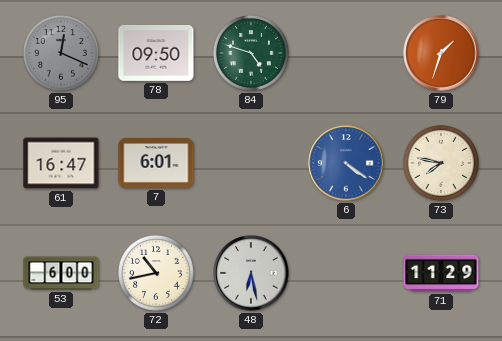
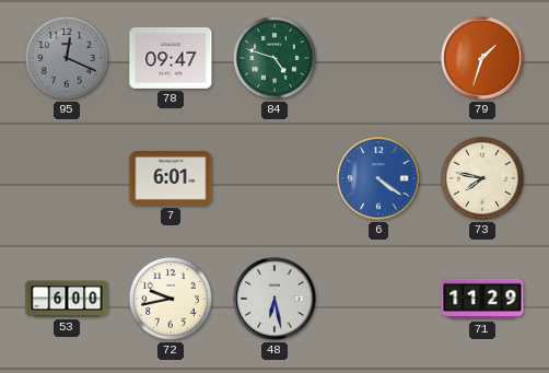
78: 09:50 -> 09:47 (171, 58)
61: 16:47 -> none (61, 163)
72: 10:43 -> 9:43 (172, 300)
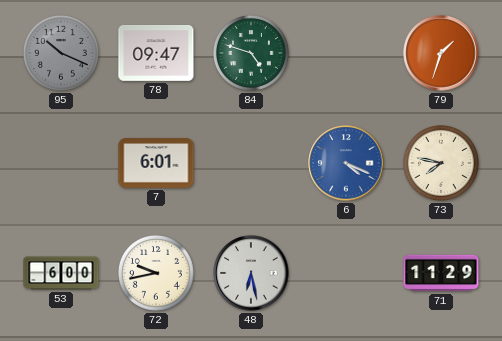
95: 12:19 -> 10:19 (62, 54)
6: 4:21 -> 4:19 (346, 163)
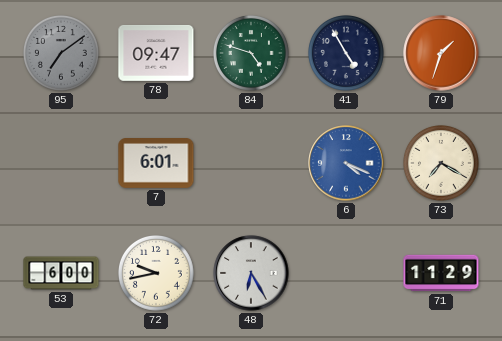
95: 10:19 -> 7:09 (62, 54)
41: none -> 4:55 (347, 54)
73: 7:47 -> 7:20 (442, 164)
48: 6:28 -> 6:25 (251, 273)
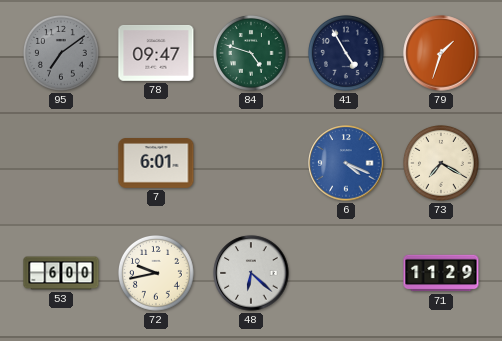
48: 6:25 -> 6:22 (251, 273)
